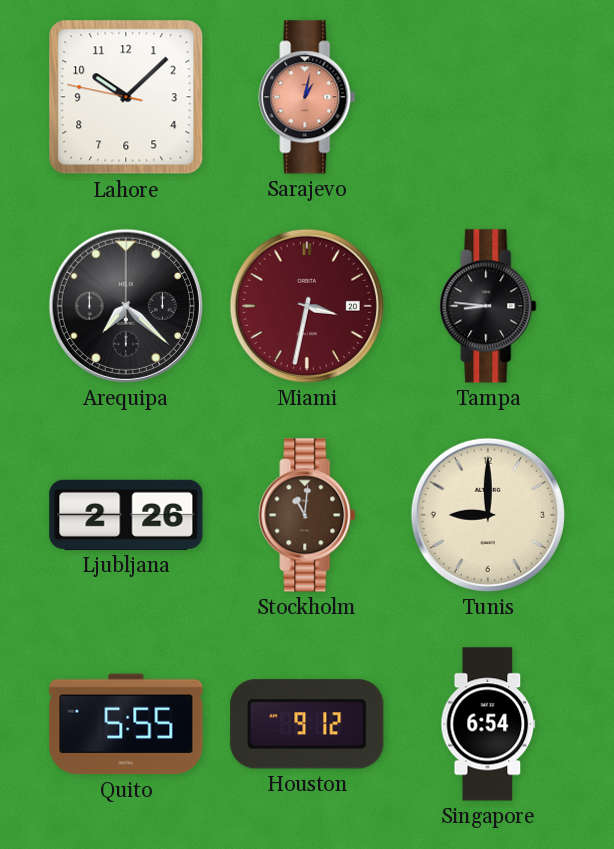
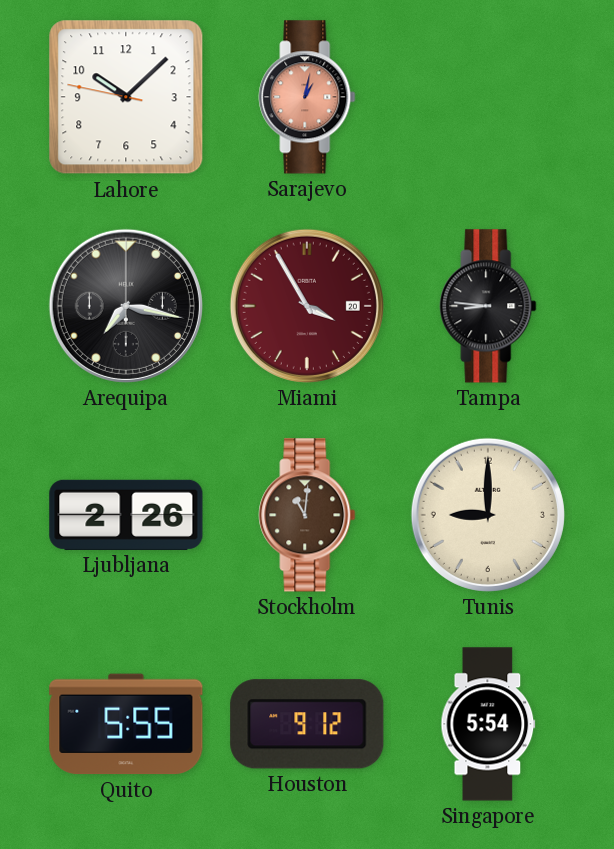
Arequipa: 7:22 -> 7:17 (126, 306)
Miami: 3:32 -> 3:55 (307, 306)
Singapore: 6:54 -> 5:54 (488, 724)
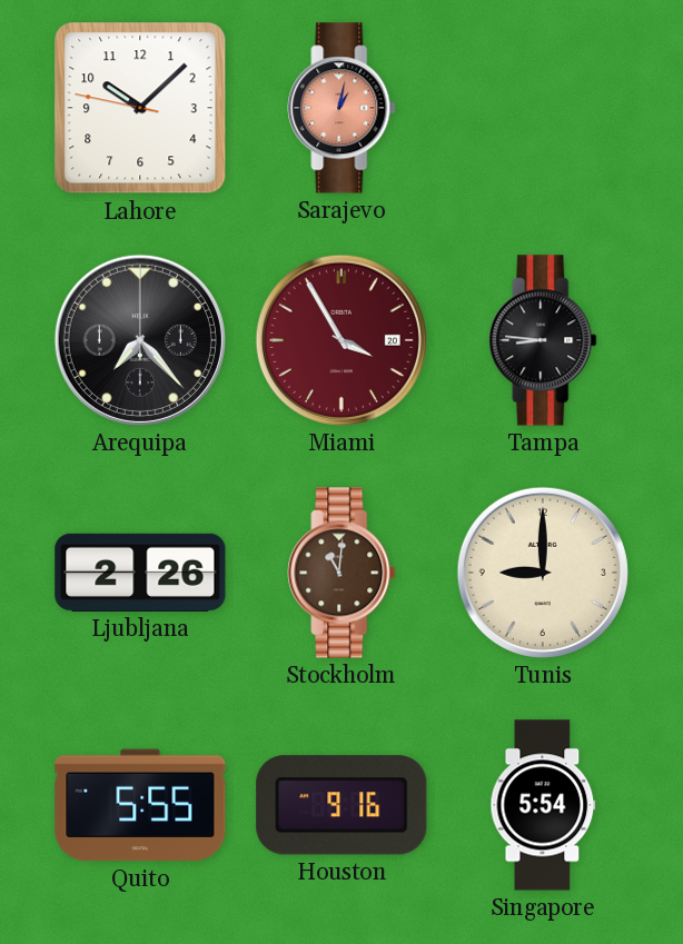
Arequipa: 7:17 -> 7:23 (140, 340)
Houston: 9:12 -> 9:16 (341, 805)
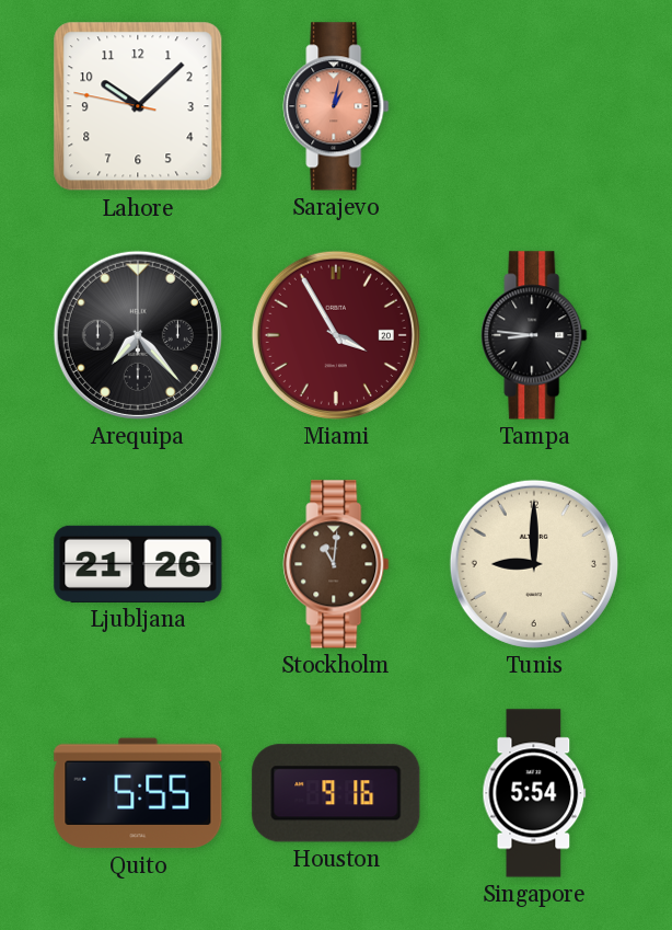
Ljubljana: 2:26 -> 21:26 (138, 564)
